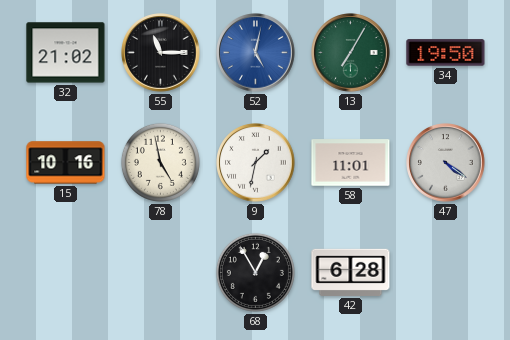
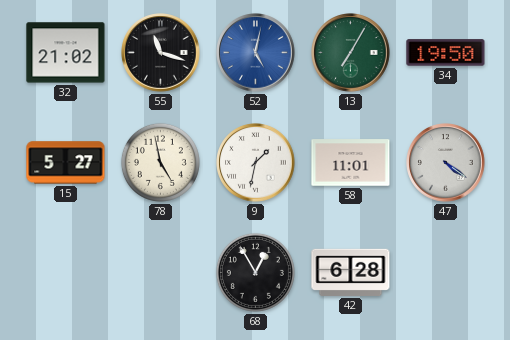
55: 11:15 -> 11:18 (161, 53)
15: 10:16 -> 5:27 (66, 163)
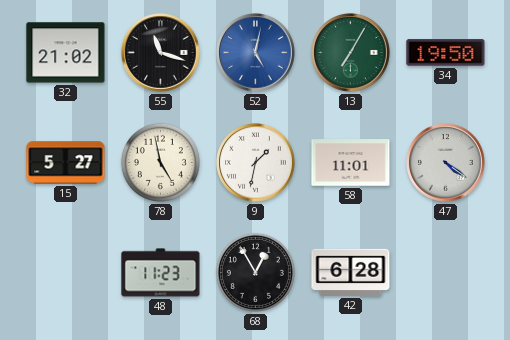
48: none -> 11:23 (161, 273)
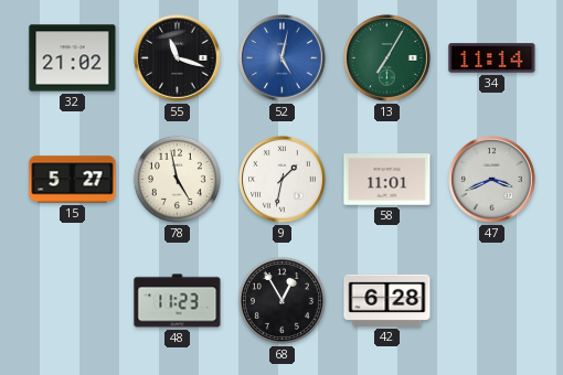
34: 19:50 -> 11:14 (492, 58)
47: 4:21 -> 3:41 (492, 180)
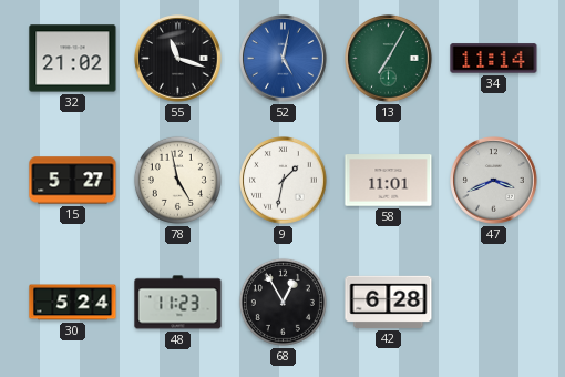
30: none -> 5:24 (73, 303)
